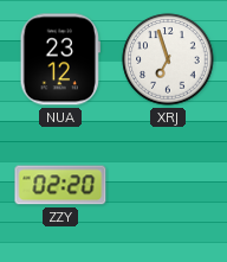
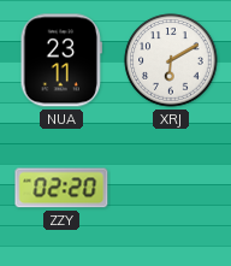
NUA: 23:12 -> 23:11 (61, 60)
XRJ: 6:57 -> 6:10 (171, 60)
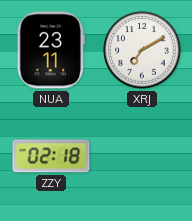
XRJ: 6:10 -> 7:10 (142, 50)
ZZY: 02:20 -> 02:18 (51, 156)
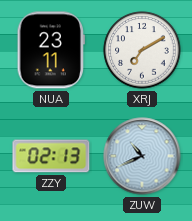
ZZY: 02:18 -> 02:13 (51, 156)
ZUW: none -> 10:41 (142, 156)
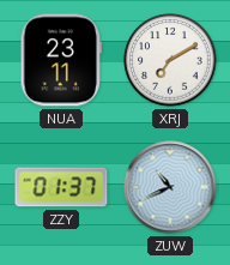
ZZY: 02:13 -> 01:37 (61, 187)
